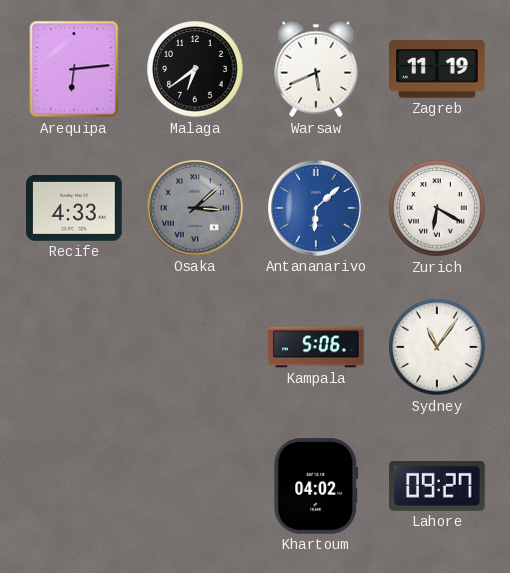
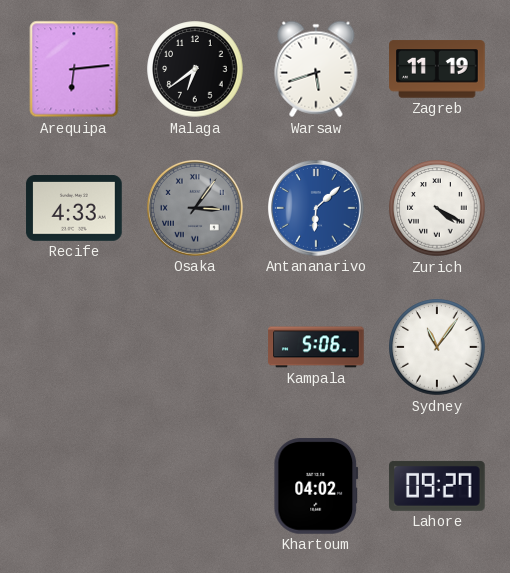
Warsaw: 5:41 -> 5:42 (316, 69)
Osaka: 3:08 -> 3:06 (195, 208)
Zurich: 6:20 -> 4:20 (437, 208)
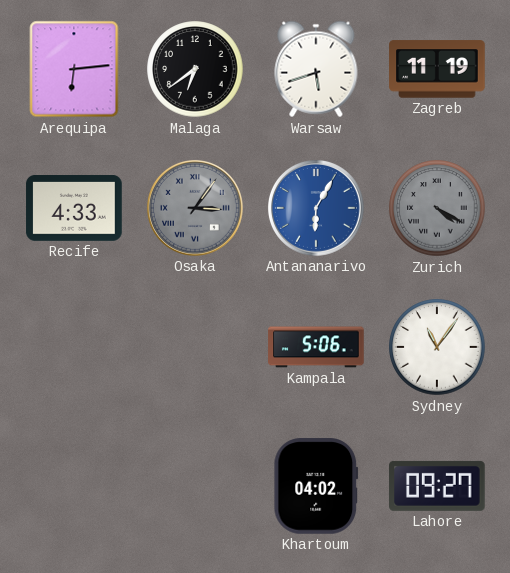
Antananarivo: 6:08 -> 6:05 (316, 208)
Zurich dial: white -> grey (437, 208)
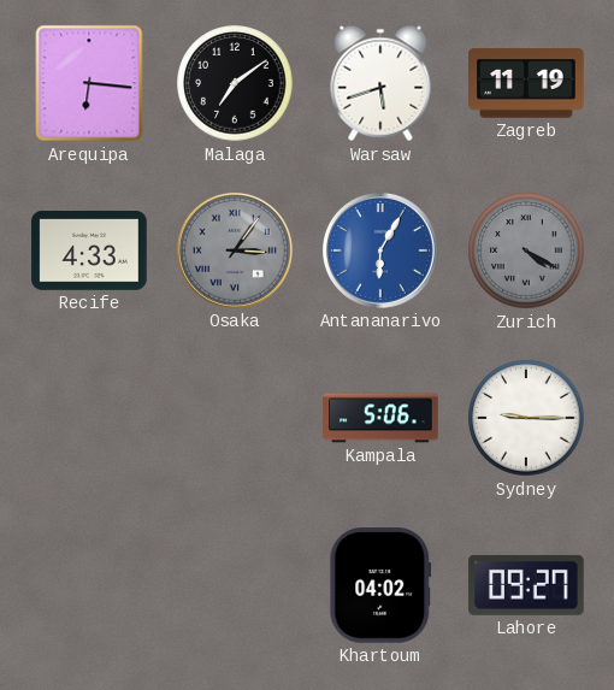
Arequipa: 6:14 -> 6:16 (89, 83)
Malaga: 6:39 -> 7:09 (235, 83)
Sydney: 11:06 -> 9:15 (526, 418)
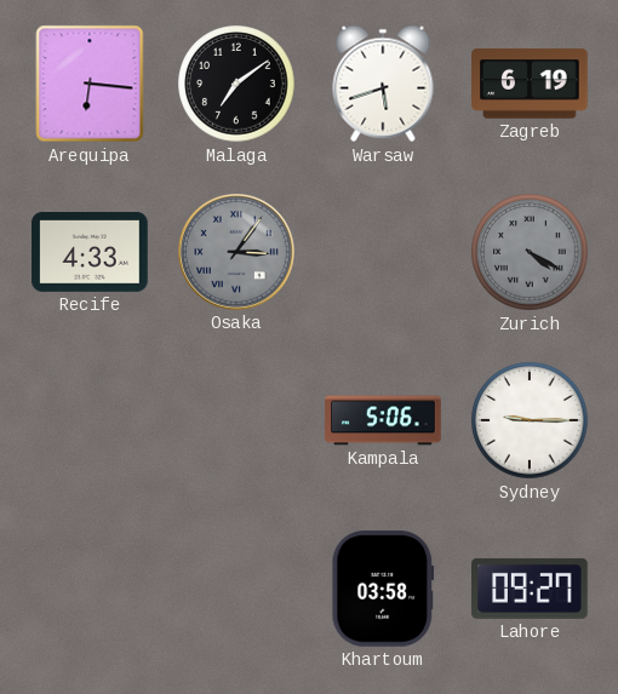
Zagreb: 11:19 -> 6:19 (530, 84)
Antananarivo: 6:05 -> none (380, 250)
Khartoum: 04:02 -> 03:58 (383, 589)
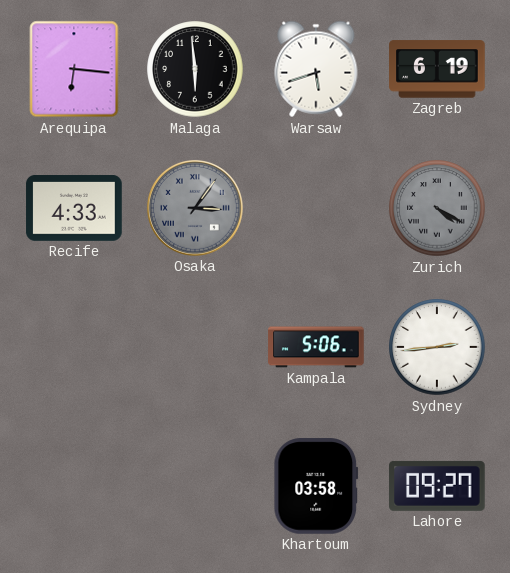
Malaga: 7:09 -> 5:59 (195, 69)
Sydney: 9:15 -> 2:44 (437, 347)
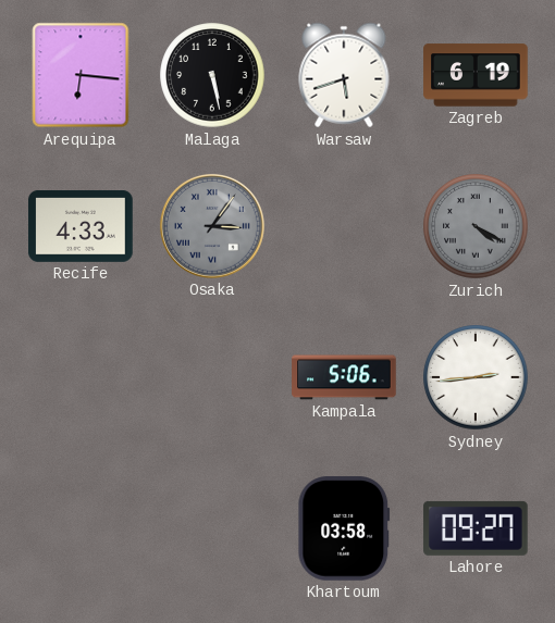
Malaga: 5:59 -> 5:28 (212, 75)
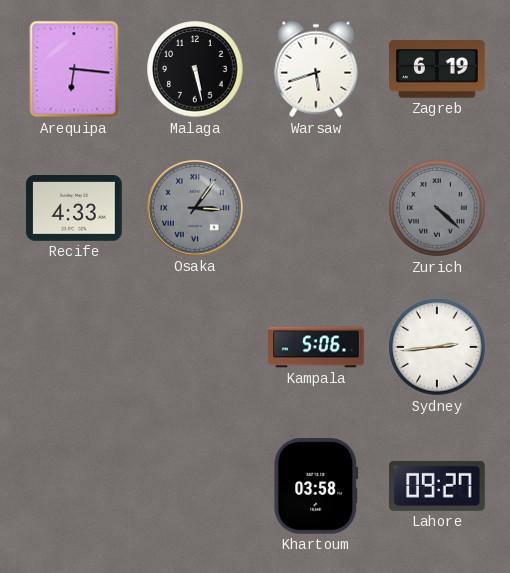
Zurich: 4:20 -> 4:22 (437, 208)
